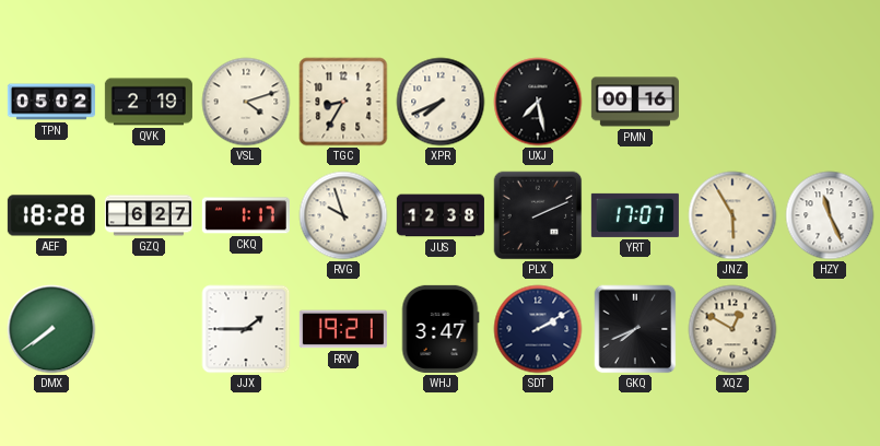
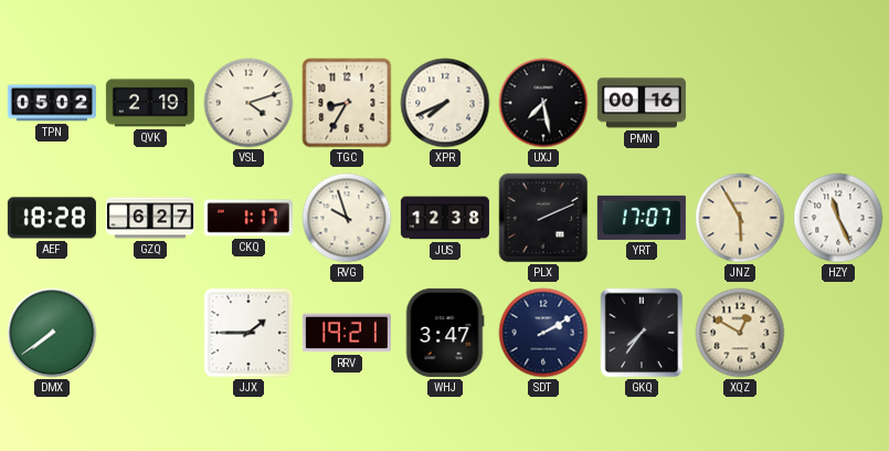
GKQ: 7:41 -> 7:36 (642, 333)
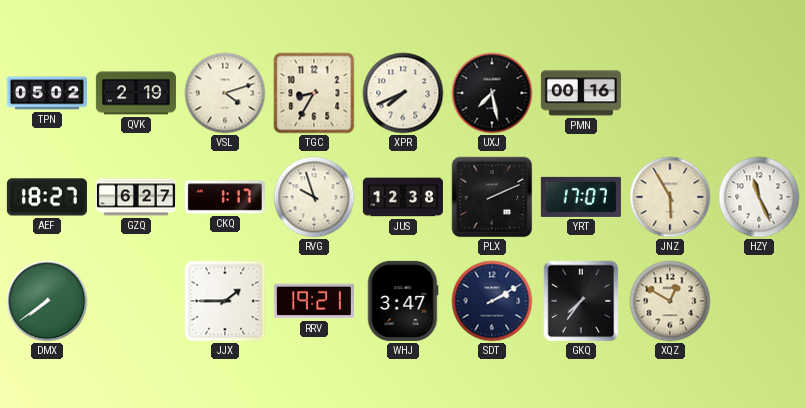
AEF: 18:28 -> 18:27 (47, 197)
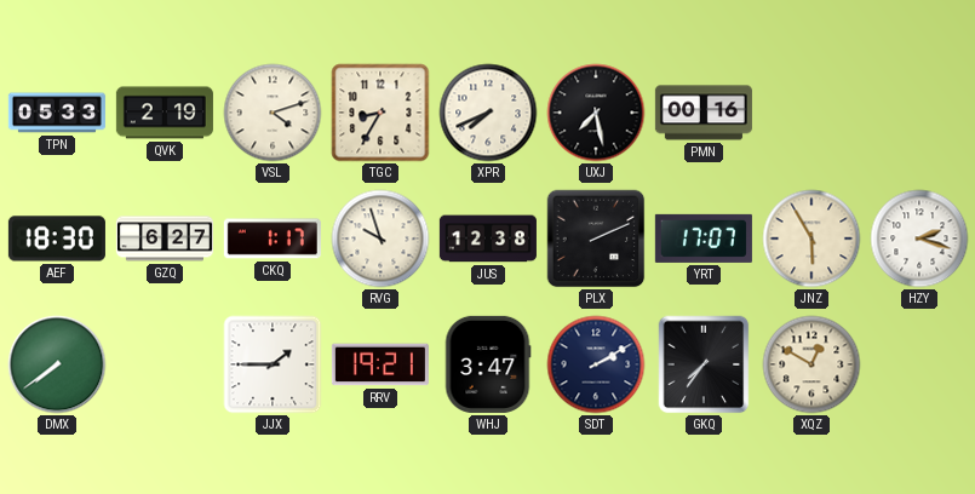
TPN: 05:02 -> 05:33 (57, 113)
AEF: 18:27 -> 18:30 (57, 239)
HZY: 11:26 -> 2:18 (919, 239)
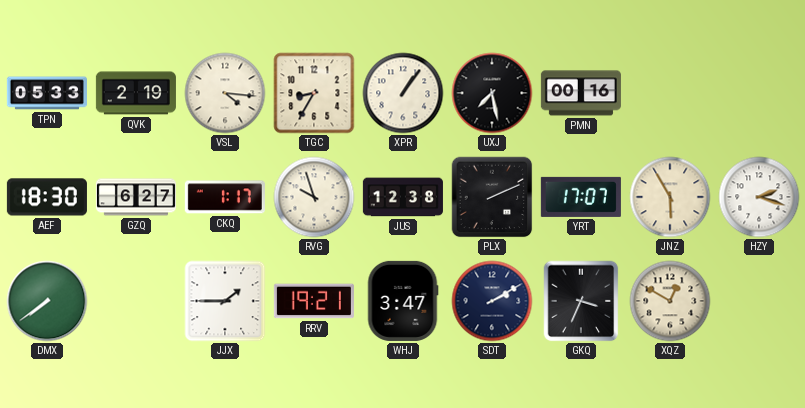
VSL: 4:12 -> 4:16 (225, 93)
XPR: 7:41 -> 1:06 (403, 93)
GKQ: 7:36 -> 3:34 (581, 301)
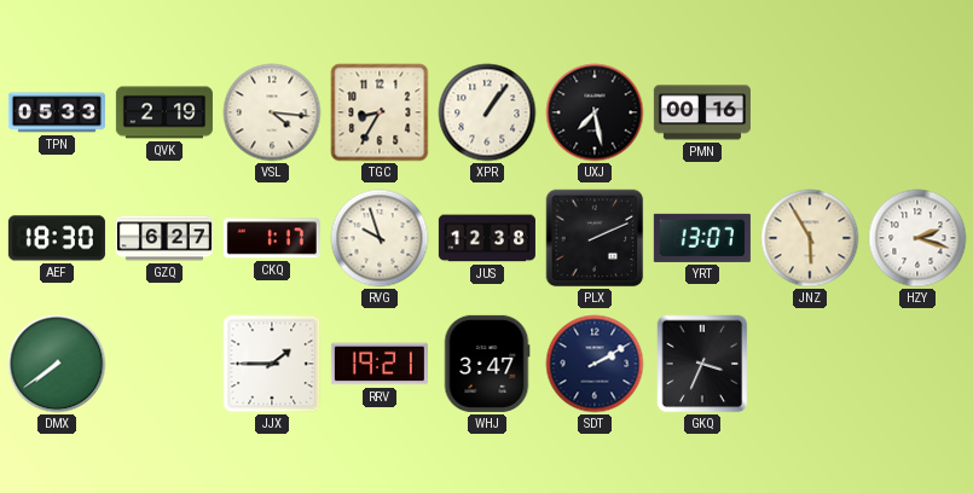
YRT: 17:07 -> 13:07 (702, 238)
XQZ: 12:50 -> none (670, 301)
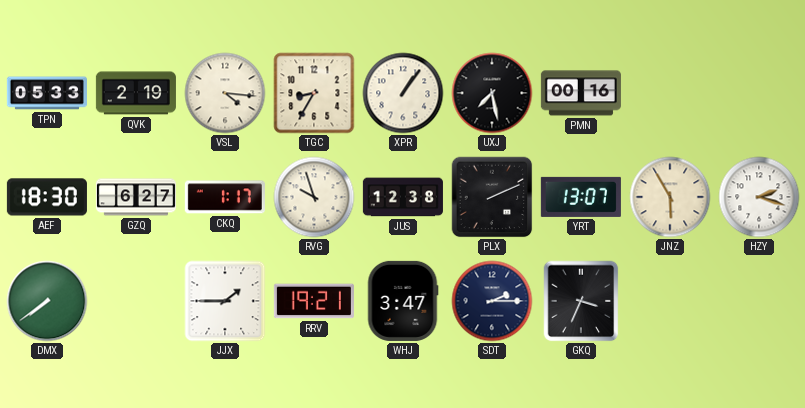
SDT: 2:10 -> 2:15 (492, 301)
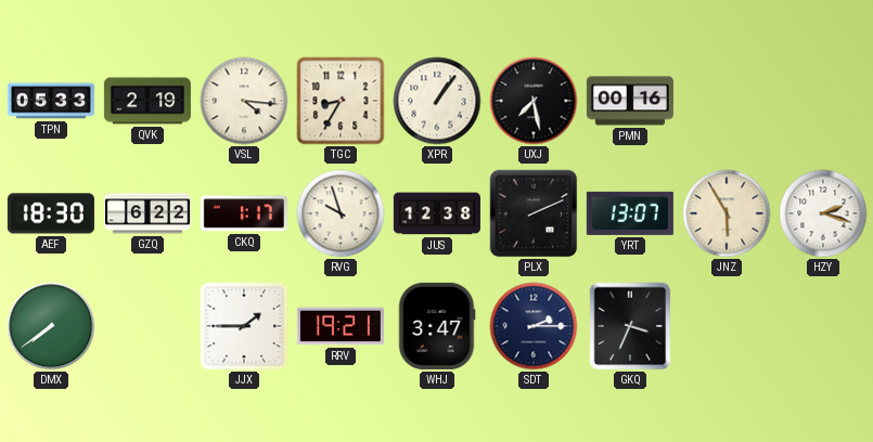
GZQ: 6:27 -> 6:22 (147, 213)
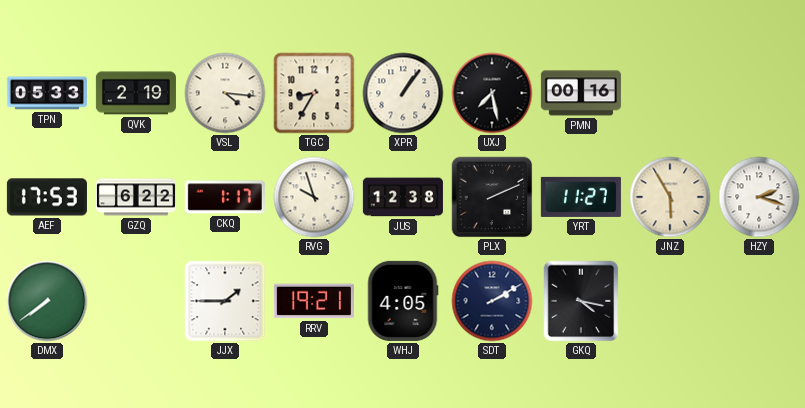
AEF: 18:30 -> 17:53 (47, 197)
YRT: 13:07 -> 11:27 (581, 197)
WHJ: 3:47 -> 4:05 (403, 301)
SDT: 2:15 -> 2:10 (492, 301)
GKQ: 3:34 -> 4:17 (581, 301)
